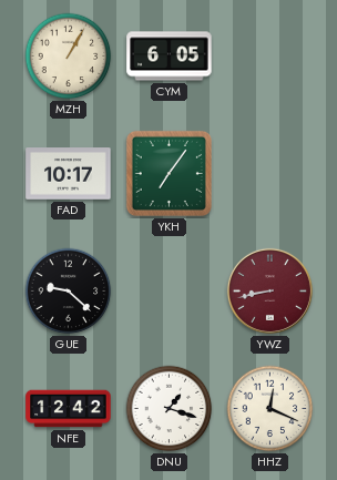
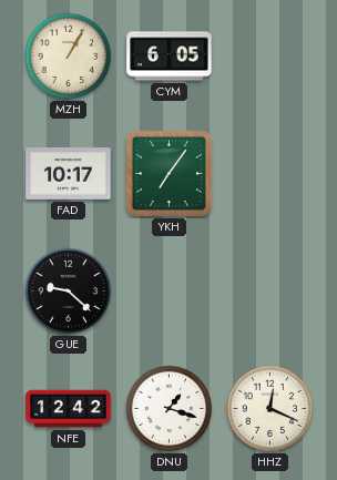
YWZ: 8:43 -> none (269, 290)
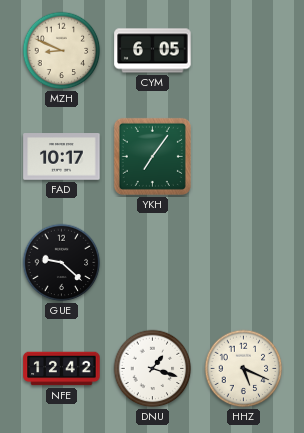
MZH: 1:05 -> 8:49 (62, 51)
HHZ: 12:19 -> 5:19 (244, 369)
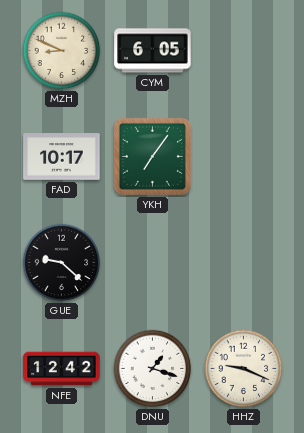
HHZ: 5:19 -> 9:19 (244, 369)
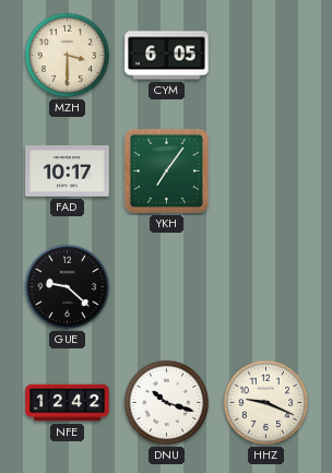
MZH: 8:49 -> 3:30 (68, 56)
DNU: 1:18 -> 10:18 (167, 403)
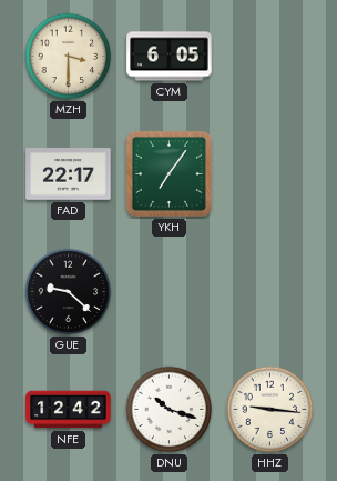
FAD: 10:17 -> 22:17 (69, 174)
HHZ: 9:19 -> 9:16 (270, 410)
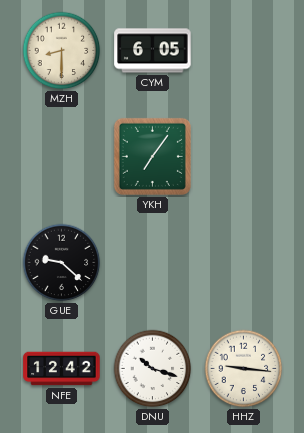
MZH: 3:30 -> 8:30 (62, 51)
FAD: 22:17 -> none (69, 174)
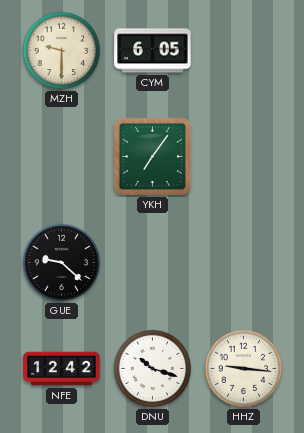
MZH: 8:30 -> 9:30 (62, 51)
